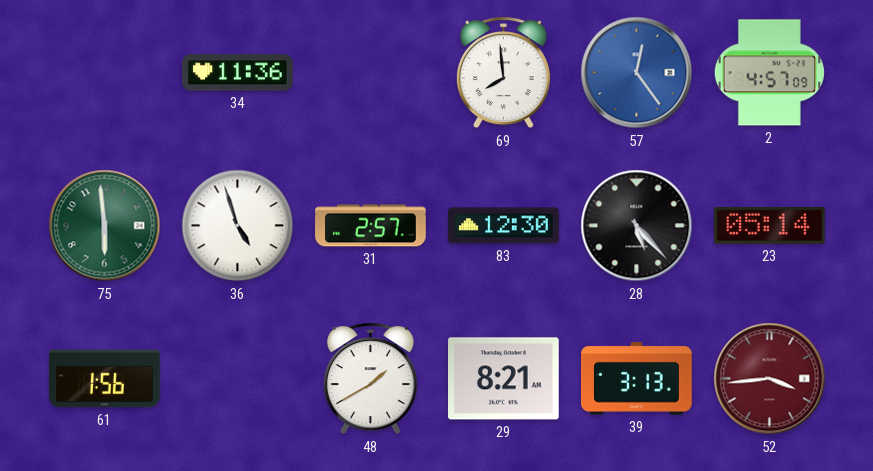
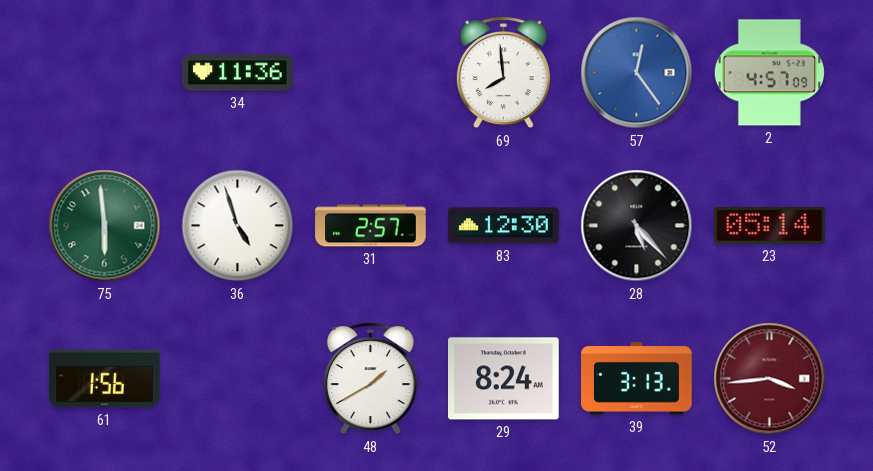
29: 8:21 -> 8:24 (504, 379)
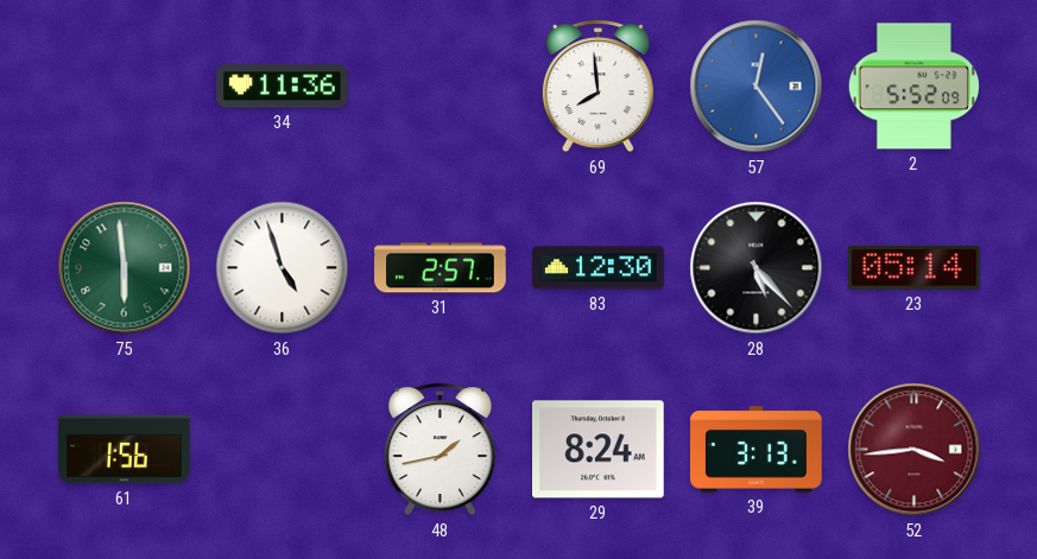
2: 4:57 -> 5:52 (913, 87)
48: 1:40 -> 1:43 (440, 450)
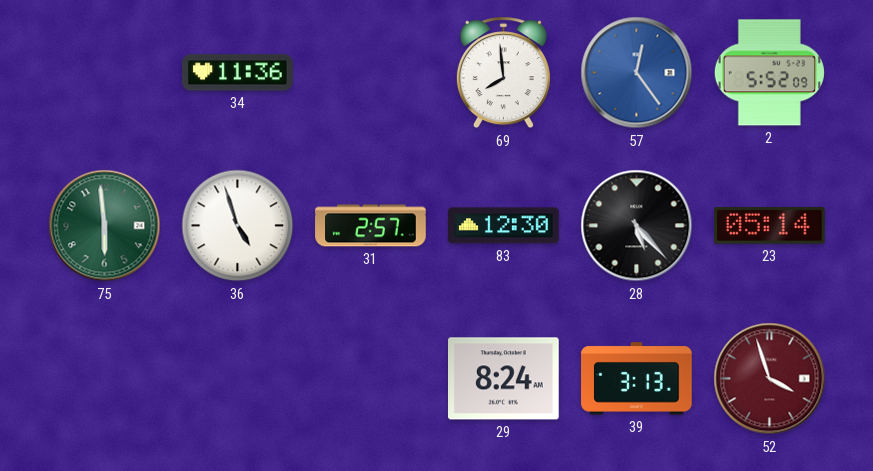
61: 1:56 -> none (125, 450)
48: 1:43 -> none (440, 450)
52: 3:44 -> 3:57 (770, 379)
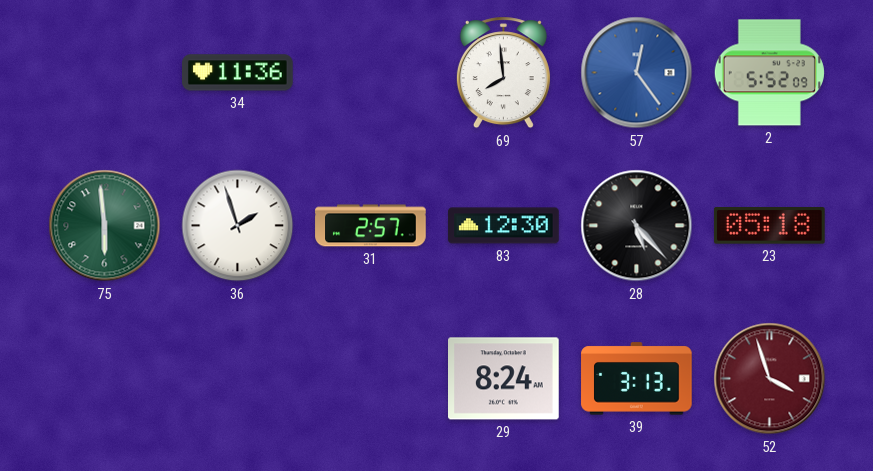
36: 4:57 -> 1:57 (238, 226)
23: 05:14 -> 05:18 (769, 226)
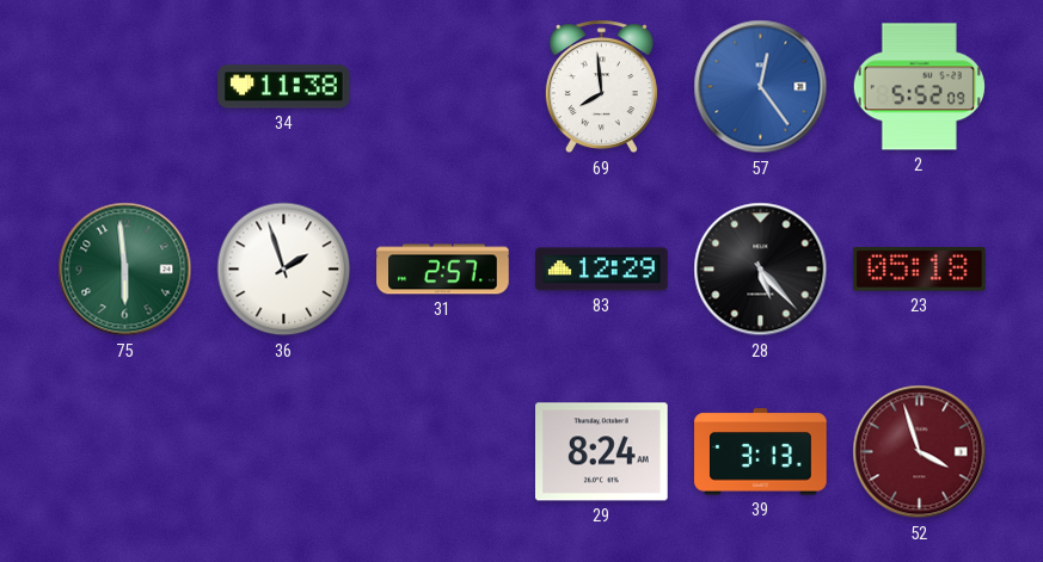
34: 11:36 -> 11:38 (284, 87)
83: 12:30 -> 12:29 (602, 270)
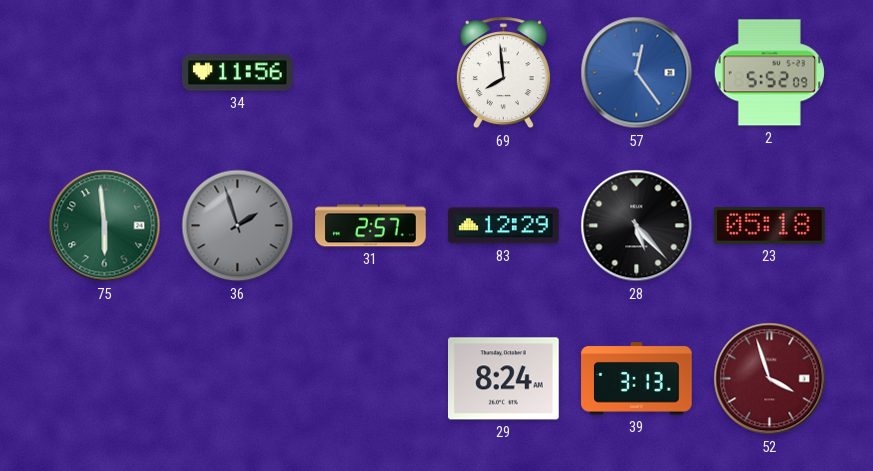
34: 11:38 -> 11:56 (238, 73)
36 dial: white -> grey (238, 226)
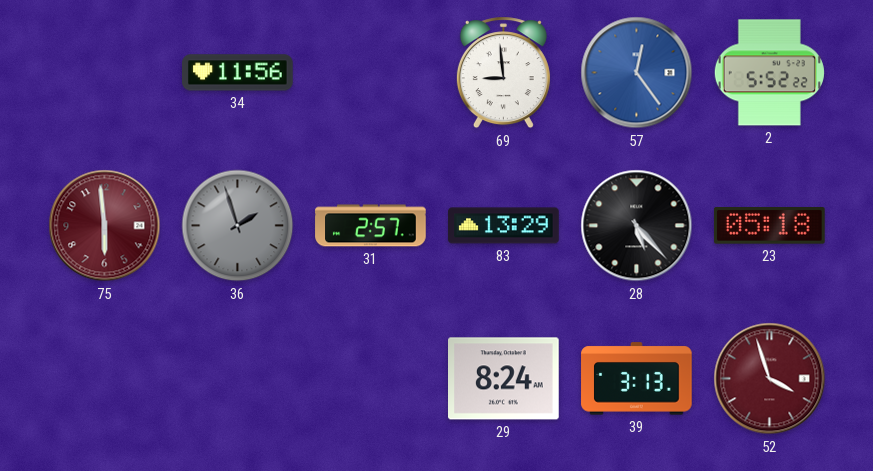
69: 7:59 -> 8:59 (503, 73)
2: 5:52:09 -> 5:52:22 (769, 73)
75 dial: green -> burgundy (105, 226)
83: 12:29 -> 13:29 (504, 226)
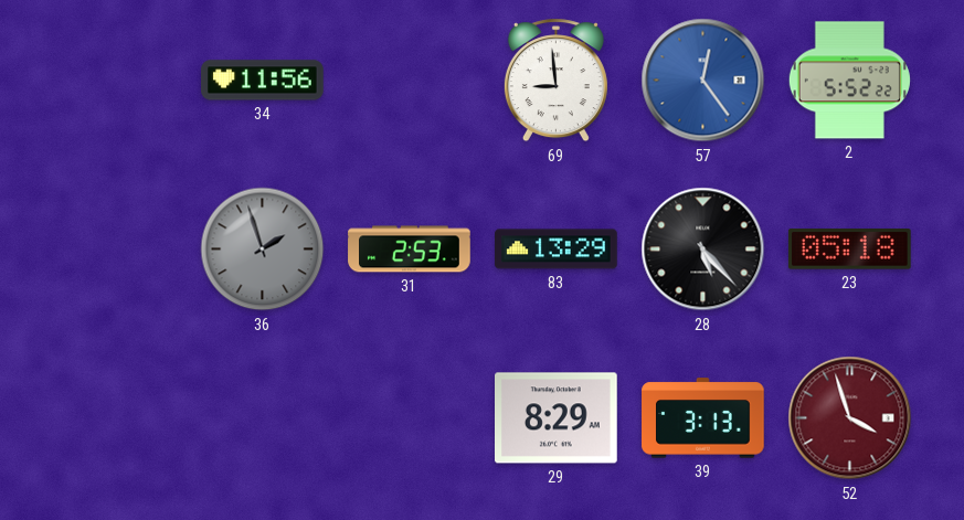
75: 5:59 -> none (105, 226)
31: 2:57 -> 2:53 (410, 250)
29: 8:24 -> 8:29 (557, 418)
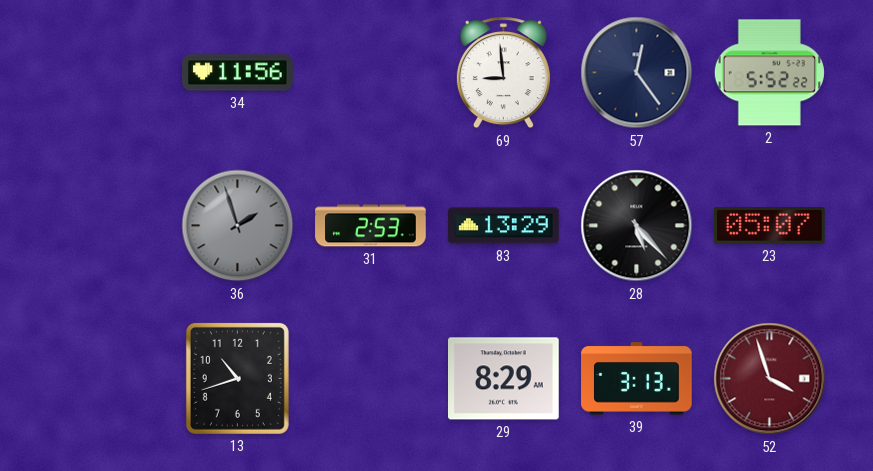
57 dial: blue -> navy (637, 73)
23: 05:18 -> 05:07 (769, 226)
13: none -> 10:42 (237, 378)
